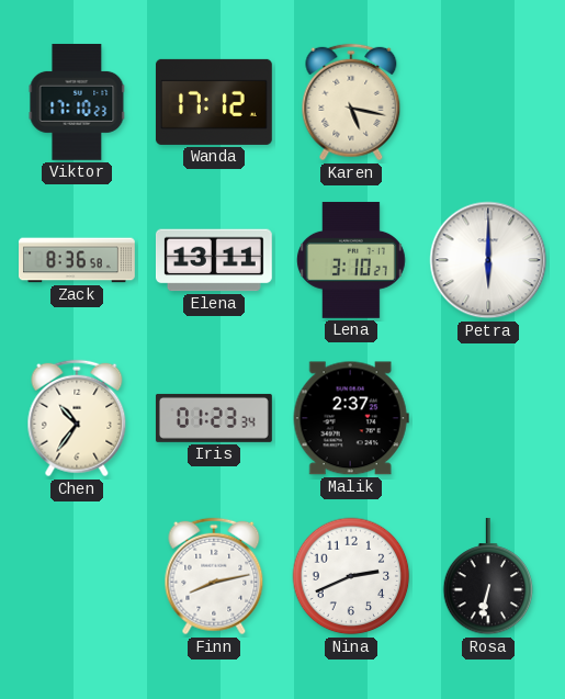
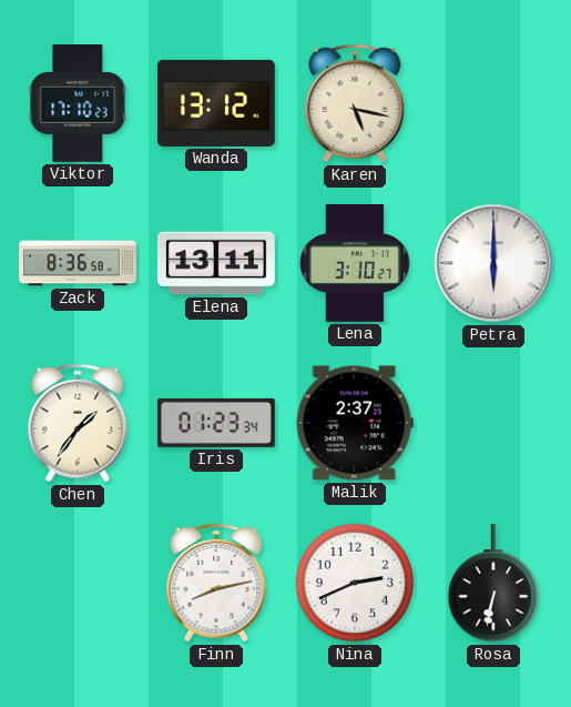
Wanda: 17:12 -> 13:12 (216, 103)
Chen: 10:36 -> 1:36 (78, 423)
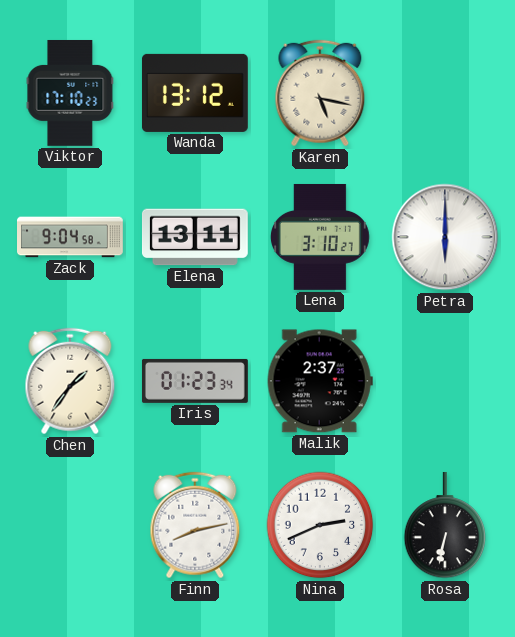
Zack: 8:36 -> 9:04 (71, 237)
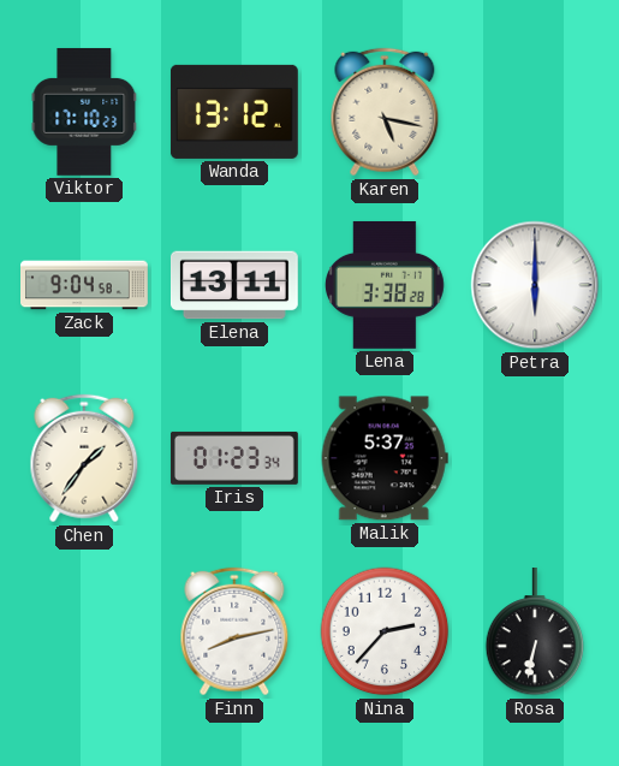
Lena: 3:10 -> 3:38 (385, 285)
Malik: 2:37 -> 5:37 (385, 458)
Nina: 2:41 -> 2:37 (385, 631)
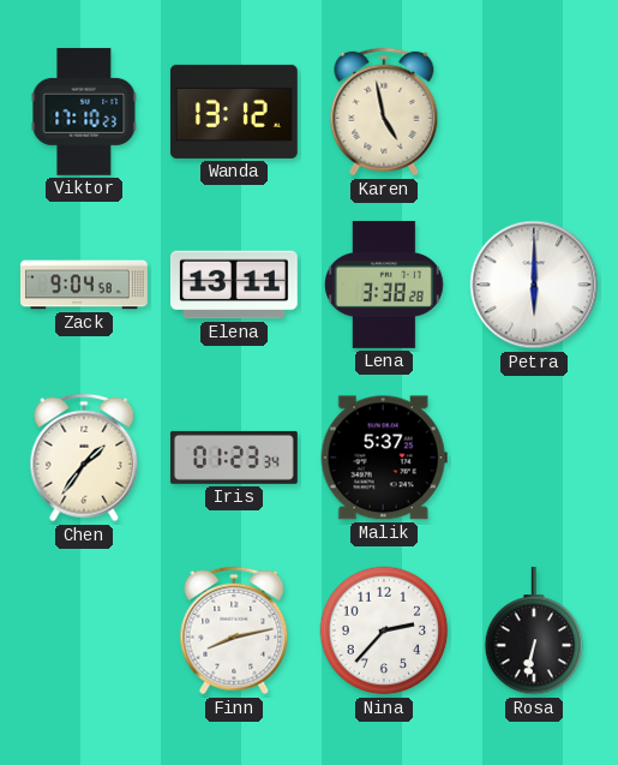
Karen: 5:17 -> 4:58 (384, 112)
